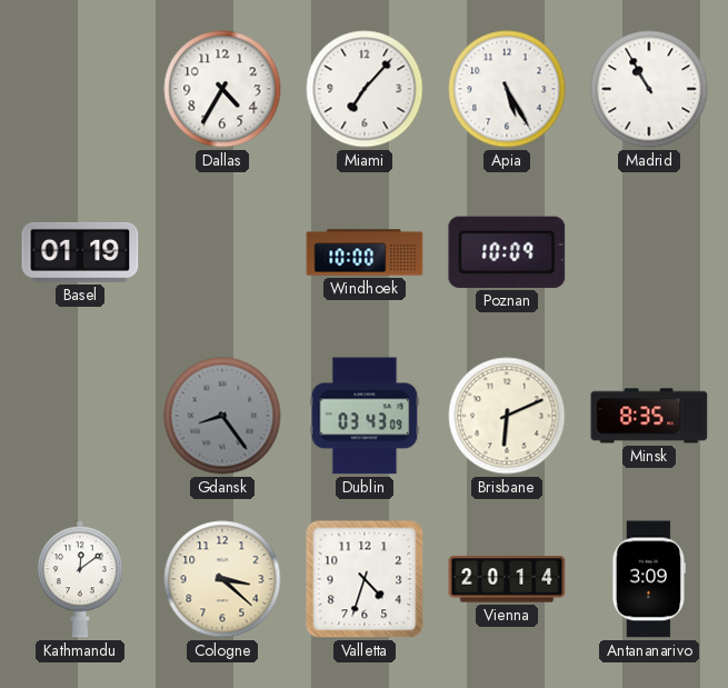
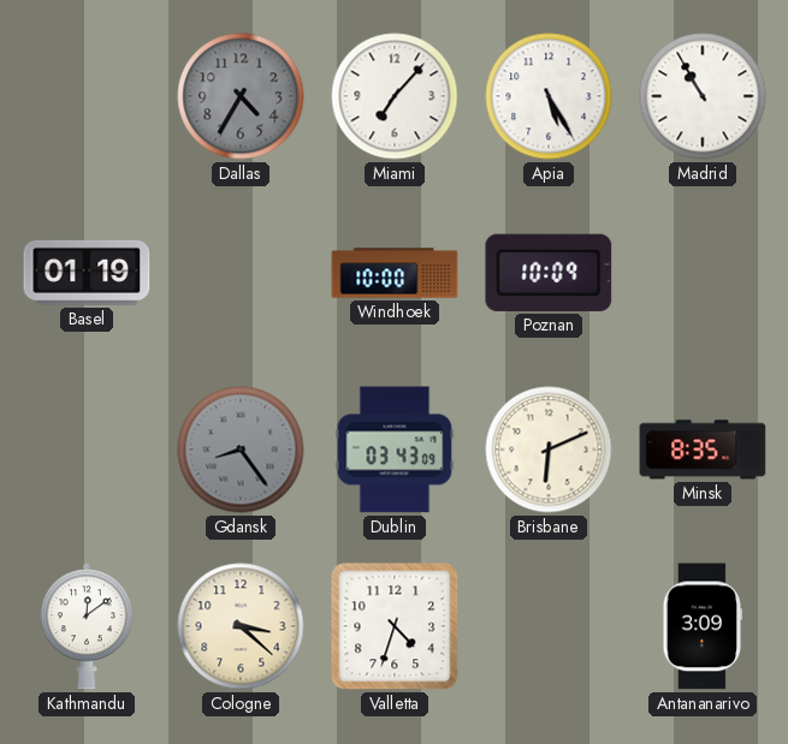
Dallas dial: white -> grey (241, 96)
Vienna: 20:14 -> none (507, 579)
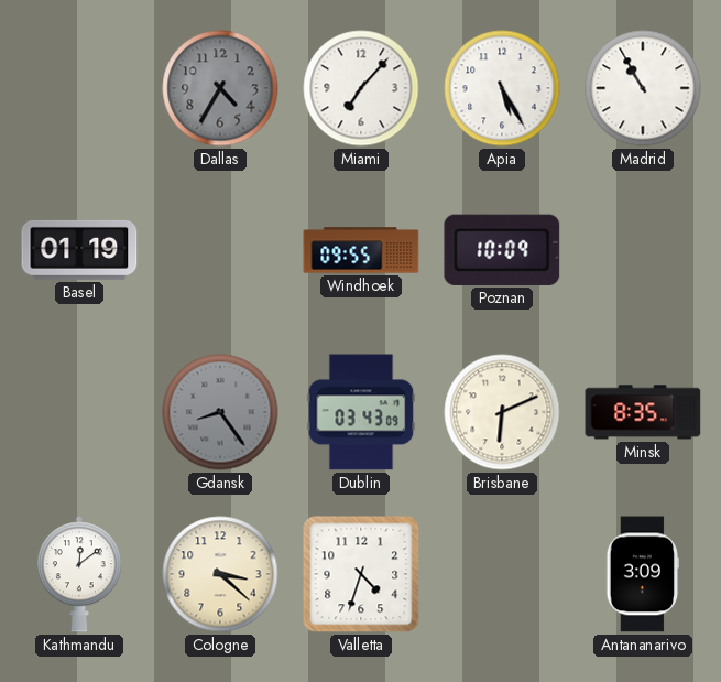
Windhoek: 10:00 -> 09:55 (361, 250)
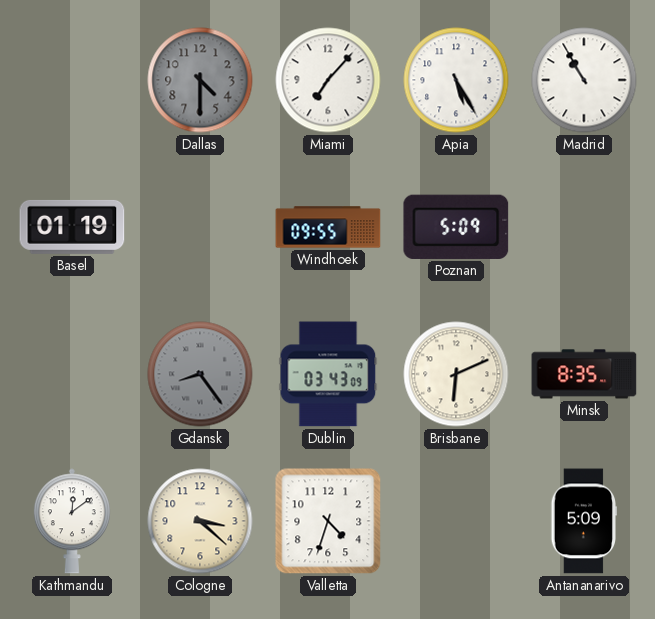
Dallas: 4:35 -> 4:30 (200, 80)
Poznan: 10:09 -> 5:09 (456, 227)
Antananarivo: 3:09 -> 5:09 (583, 521)
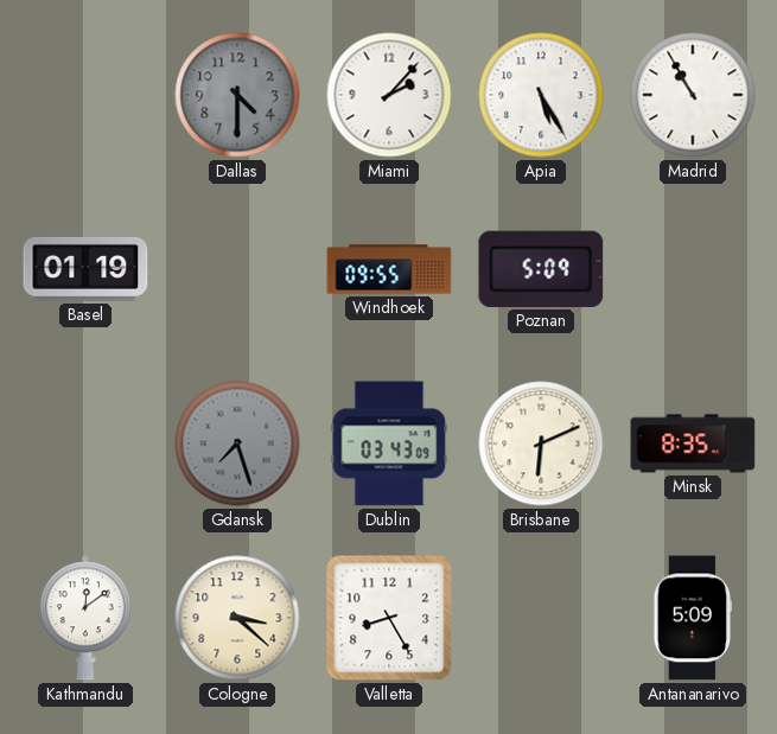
Miami: 7:07 -> 2:07 (389, 95)
Gdansk: 8:24 -> 7:27 (237, 443)
Valletta: 4:33 -> 8:25 (389, 618)
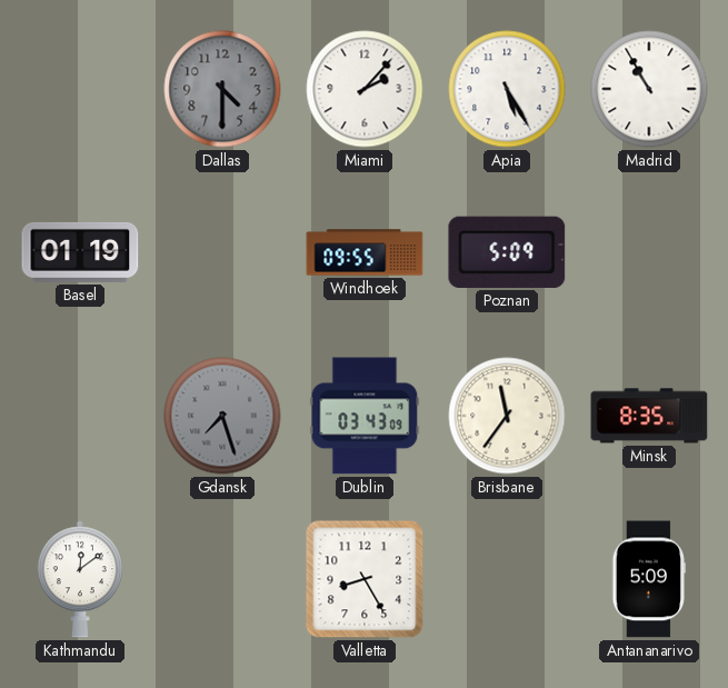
Brisbane: 6:11 -> 11:36 (507, 416)
Cologne: 3:22 -> none (237, 618)
